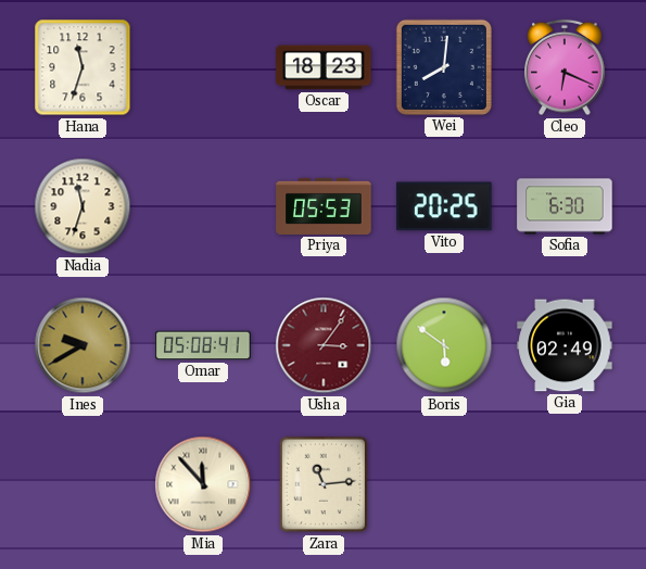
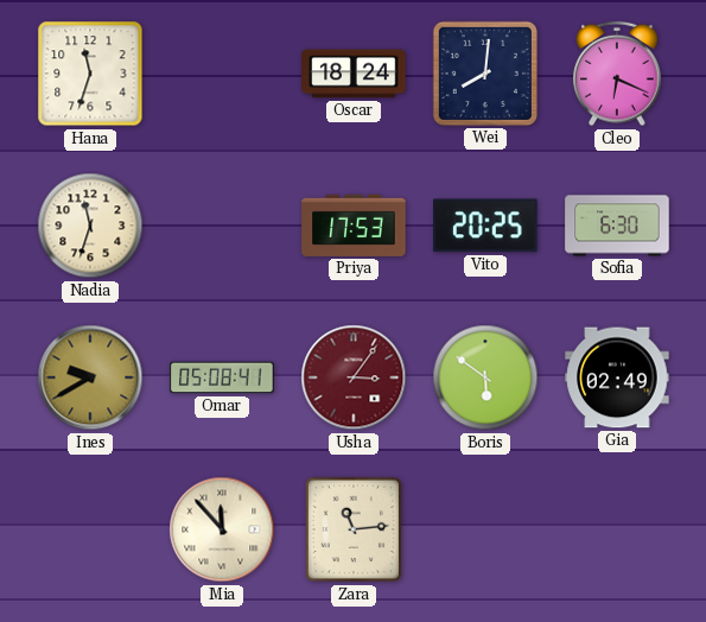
Oscar: 18:23 -> 18:24 (354, 74)
Priya: 05:53 -> 17:53 (354, 226)
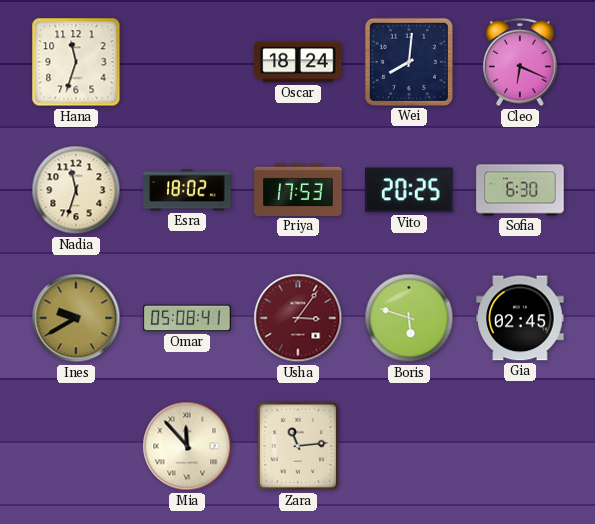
Esra: none -> 18:02 (187, 190)
Boris: 5:51 -> 5:48 (409, 318)
Gia: 02:49 -> 02:45 (520, 318)
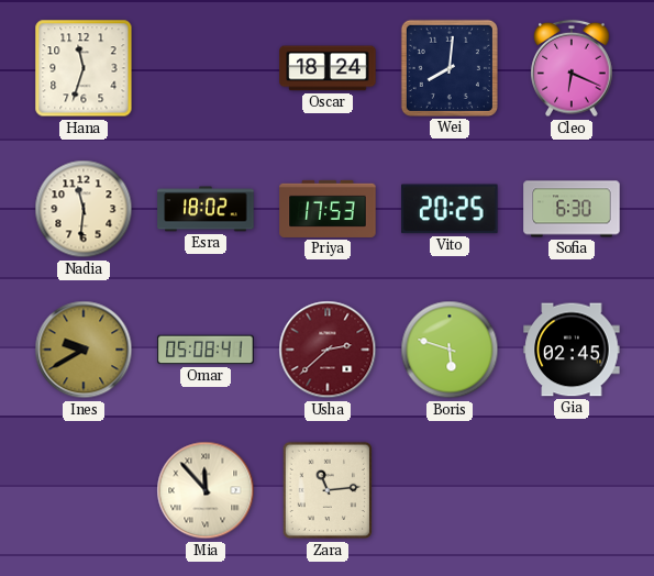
Nadia: 11:33 -> 11:31 (84, 209)
Usha: 3:06 -> 2:38 (328, 350)
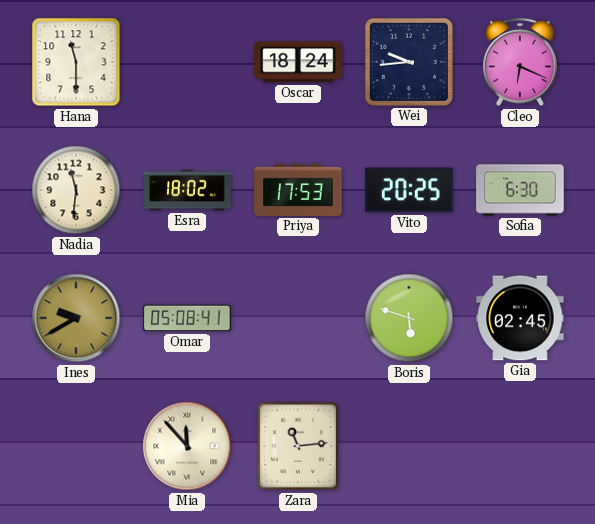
Hana: 11:33 -> 11:30 (76, 62)
Wei: 8:01 -> 9:44 (409, 62)
Usha: 2:38 -> none (328, 350)
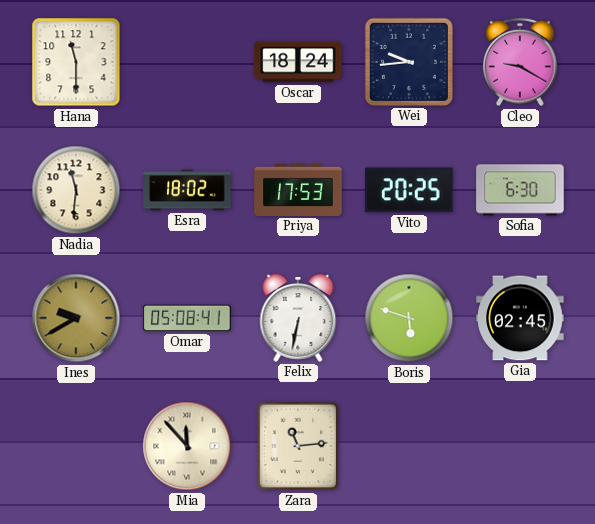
Cleo: 6:19 -> 9:20 (520, 62)
Felix: none -> 6:32 (298, 318)
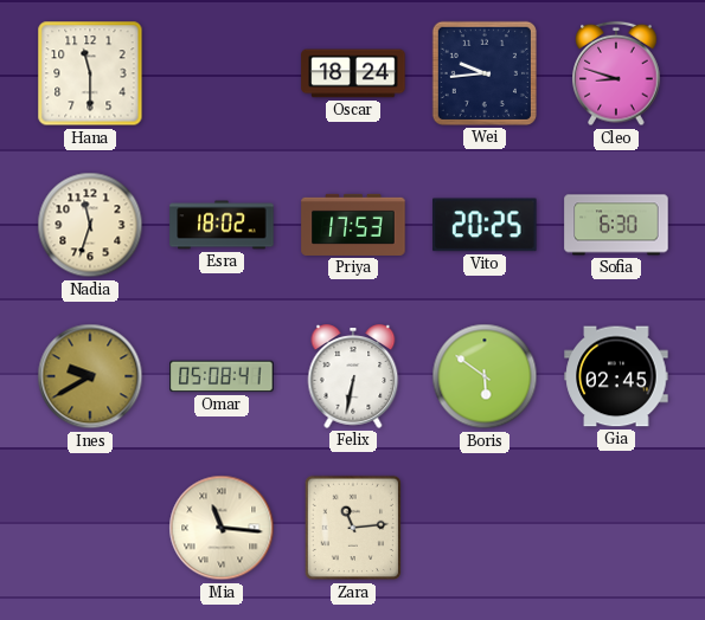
Cleo: 9:20 -> 8:48 (616, 73)
Nadia: 11:31 -> 11:33 (90, 225)
Boris: 5:48 -> 5:51 (485, 376)
Mia: 11:53 -> 11:16 (222, 528)
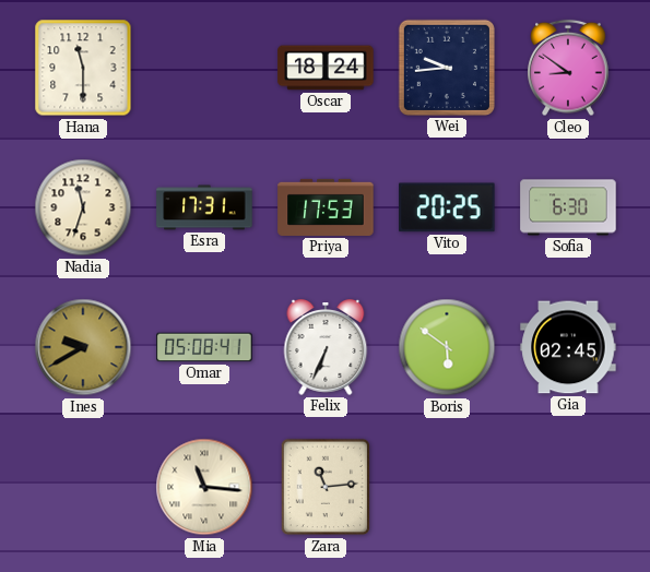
Cleo: 8:48 -> 8:51 (568, 68)
Esra: 18:02 -> 17:31 (204, 207)
Felix: 6:32 -> 6:34 (326, 347)
